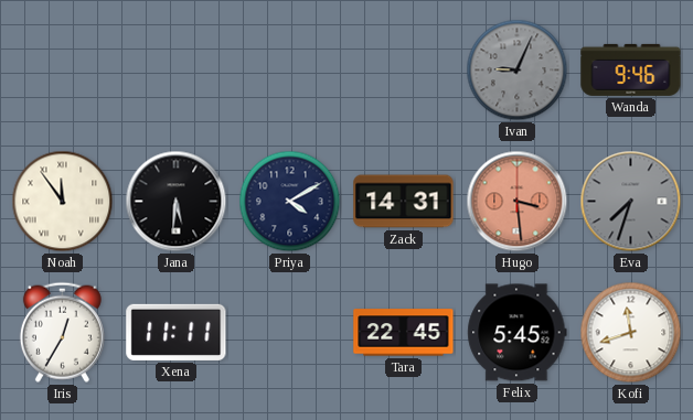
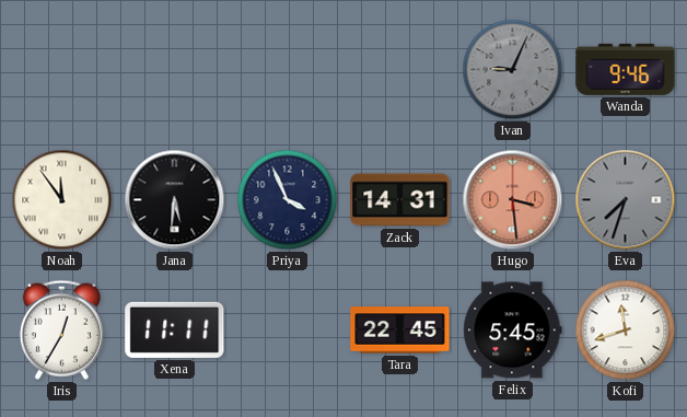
Priya: 4:10 -> 3:56 (288, 200)
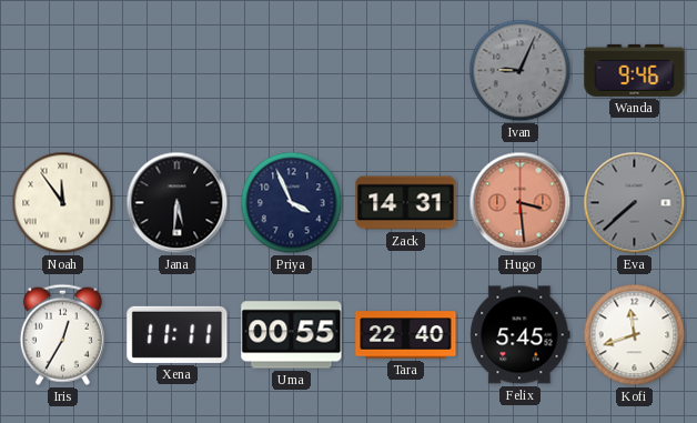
Eva: 7:33 -> 7:38 (635, 203)
Uma: none -> 00:55 (292, 335)
Tara: 22:45 -> 22:40 (406, 335)
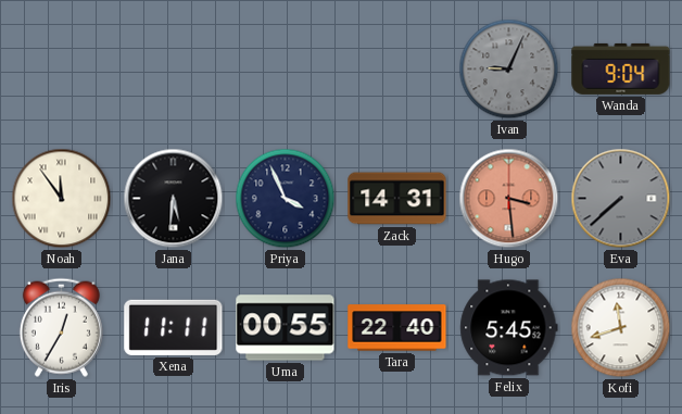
Wanda: 9:46 -> 9:04 (621, 68)
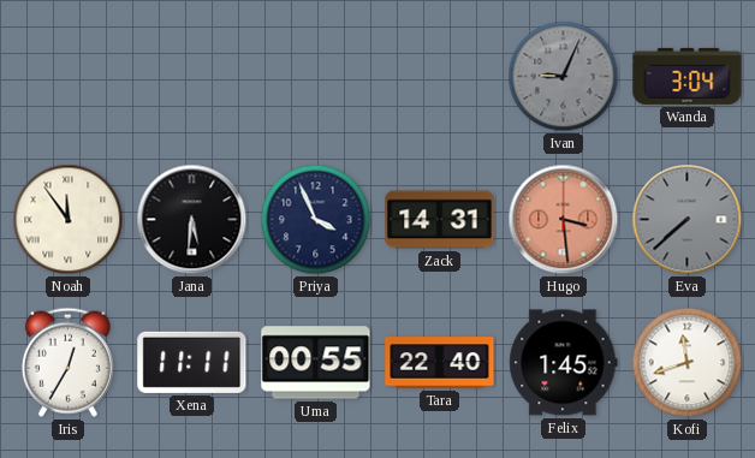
Wanda: 9:04 -> 3:04 (688, 76)
Felix: 5:45 -> 1:45 (564, 363)
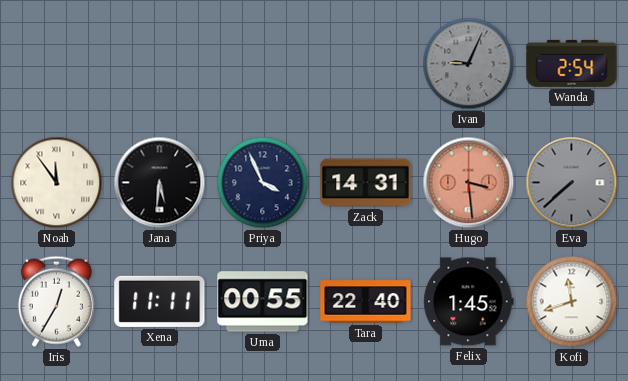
Wanda: 3:04 -> 2:54 (572, 63)
